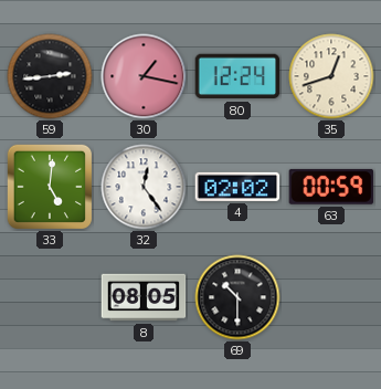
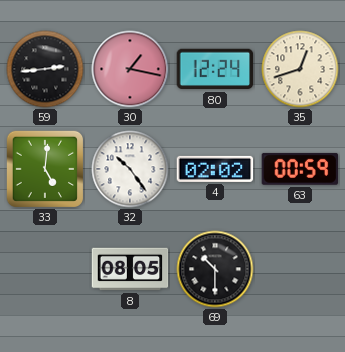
32: 12:24 -> 10:24 (130, 169)
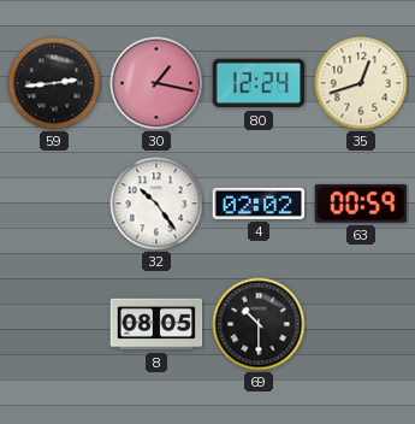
33: 5:01 -> none (44, 168)
